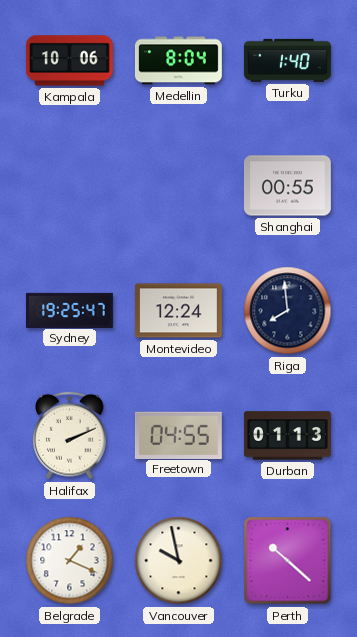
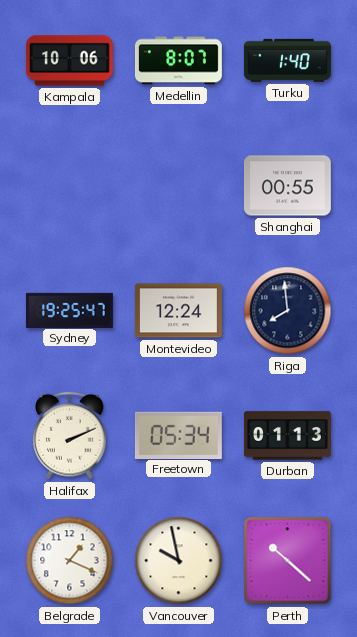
Medellin: 8:04 -> 8:07 (178, 61)
Freetown: 04:55 -> 05:34 (178, 435)
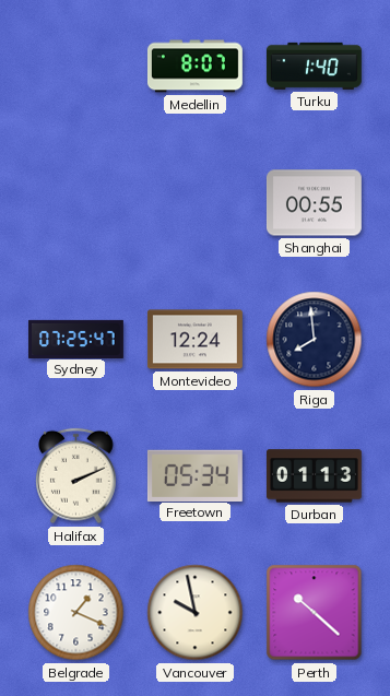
Kampala: 10:06 -> none (69, 61)
Sydney: 19:25 -> 07:25 (76, 339)
